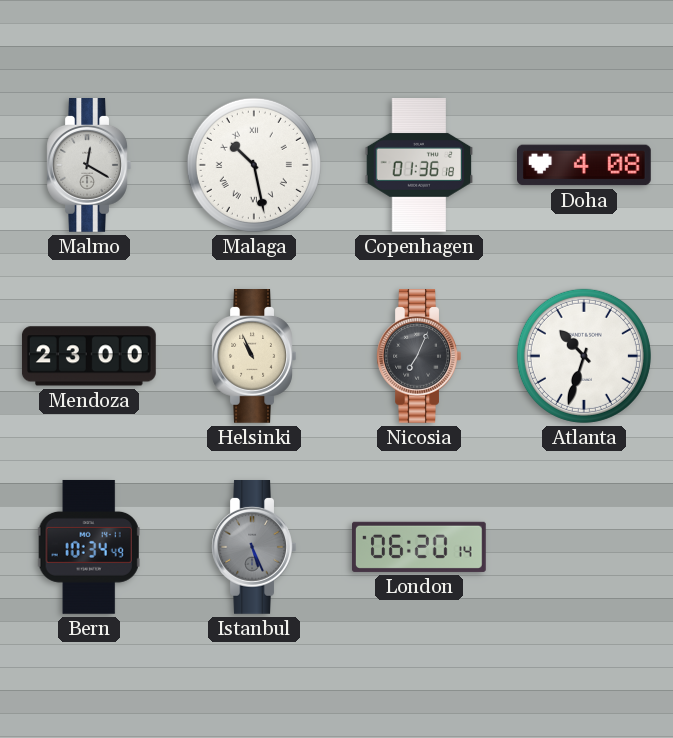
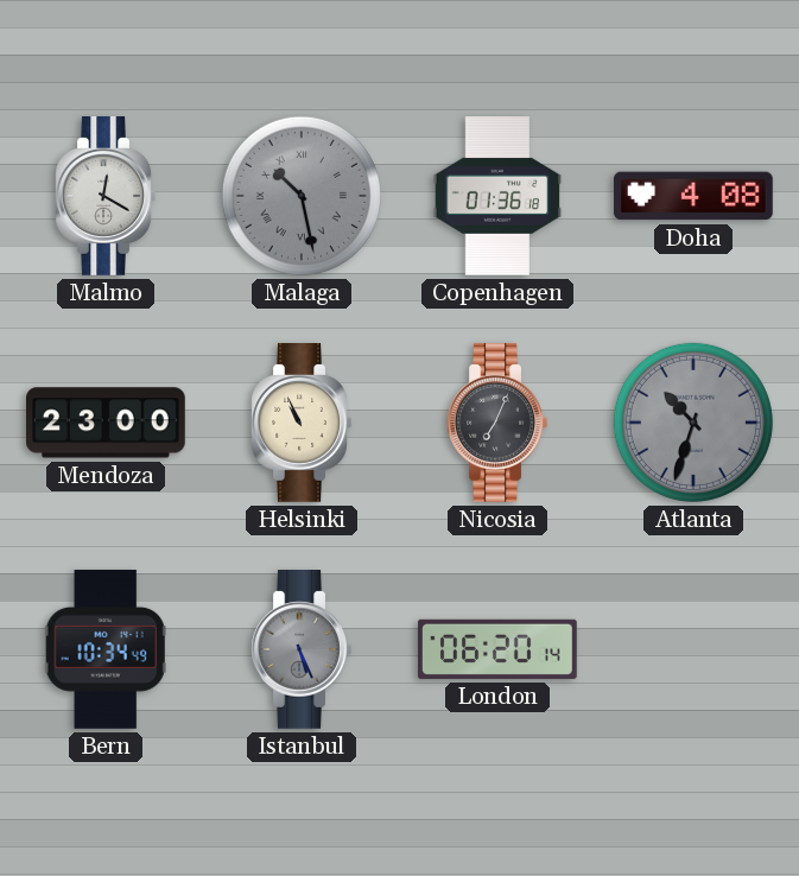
Malaga dial: white -> grey (302, 196)
Atlanta dial: white -> grey (693, 423)
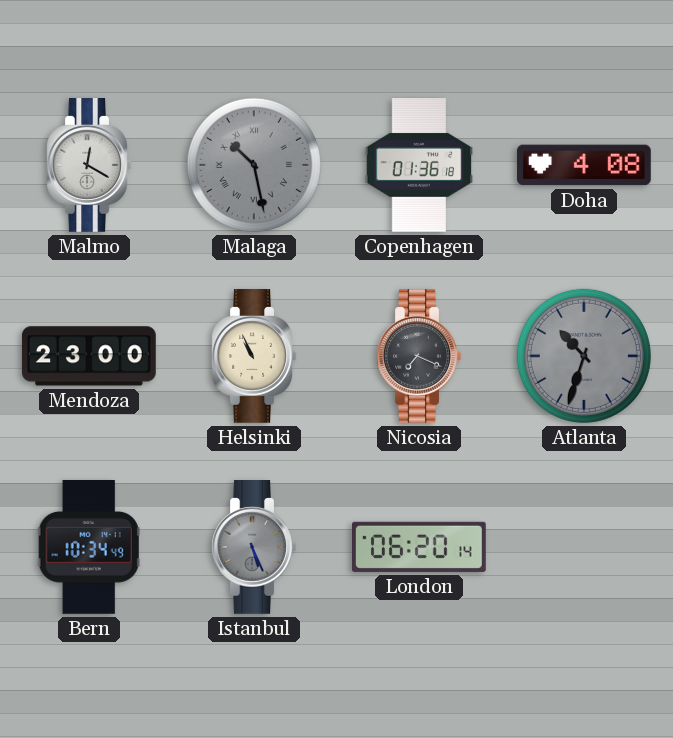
Nicosia: 7:04 -> 7:19 (419, 357)
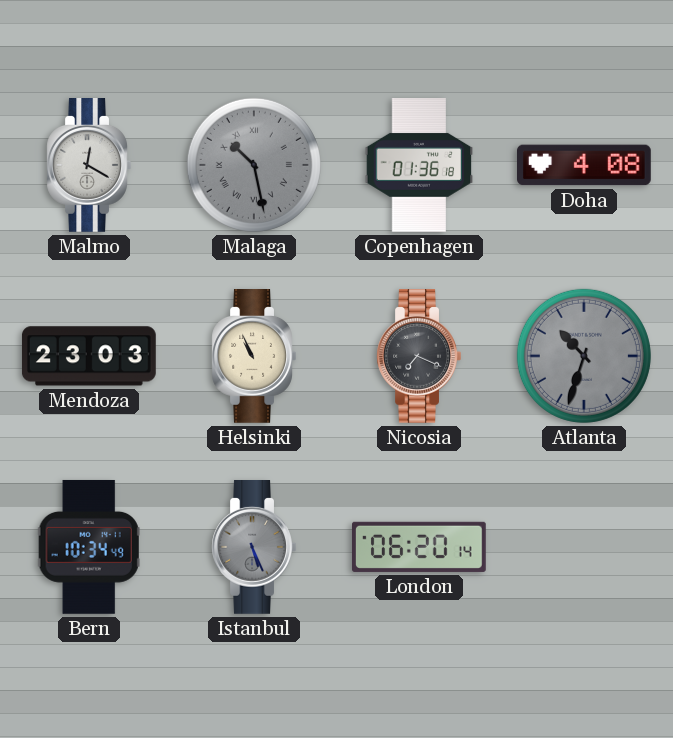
Mendoza: 23:00 -> 23:03 (89, 356)
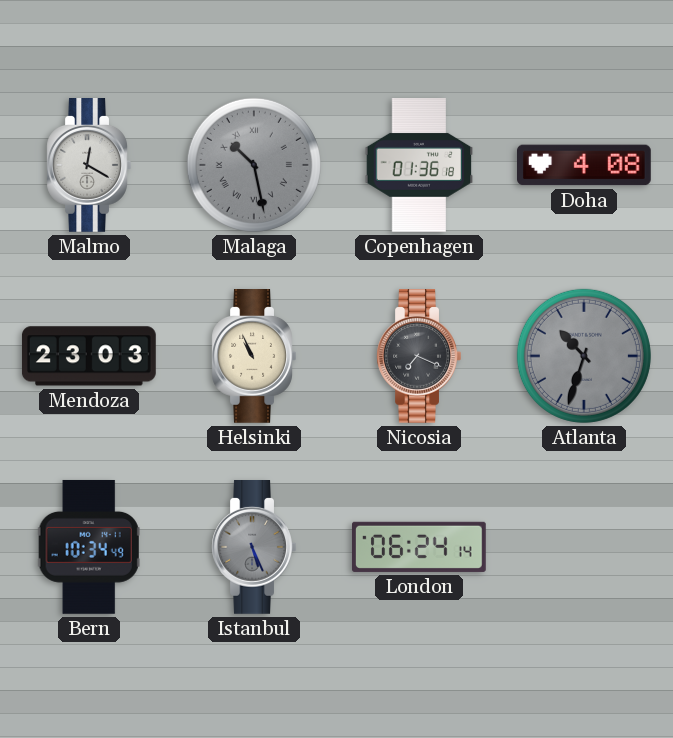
London: 06:20 -> 06:24 (420, 547)
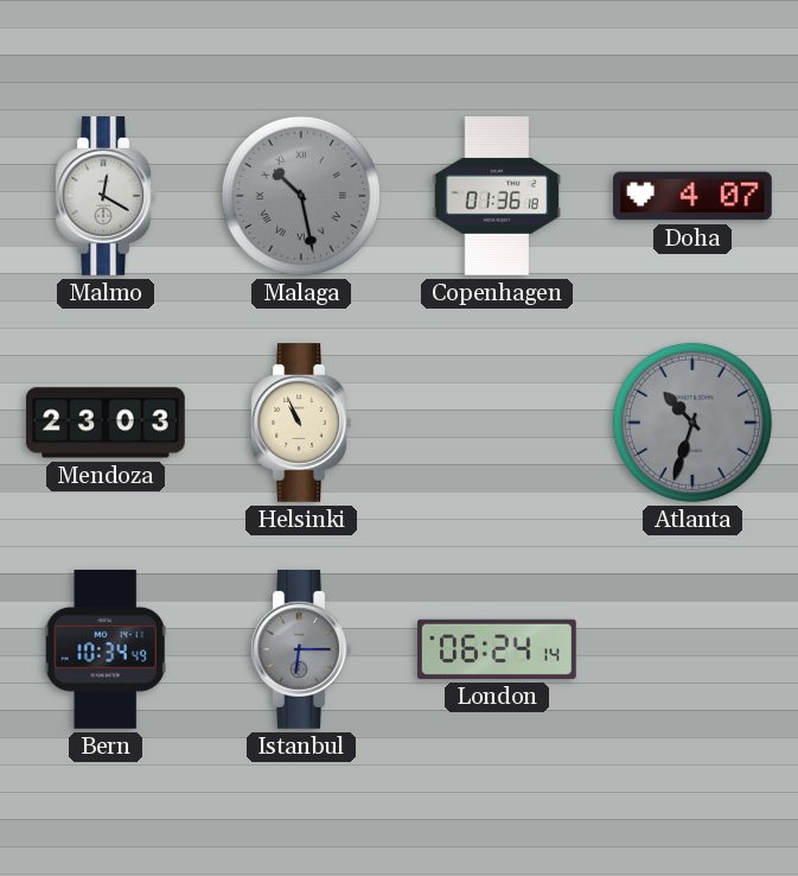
Doha: 4:08 -> 4:07 (694, 196)
Nicosia: 7:19 -> none (419, 357)
Istanbul: 5:26 -> 6:15 (301, 650)
